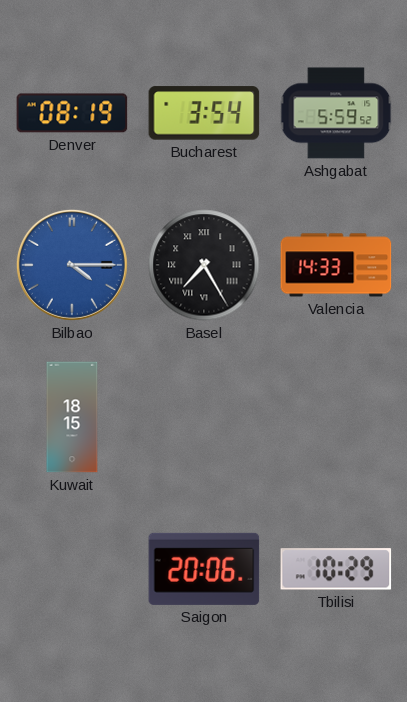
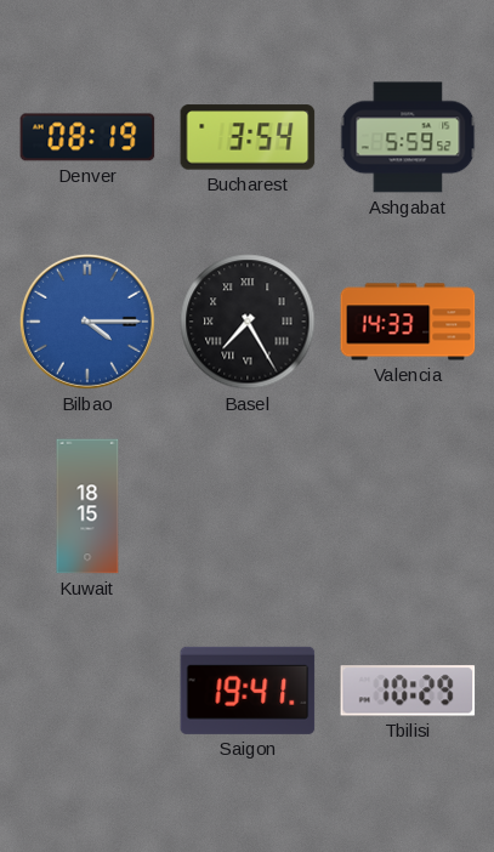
Saigon: 20:06 -> 19:41 (248, 691)
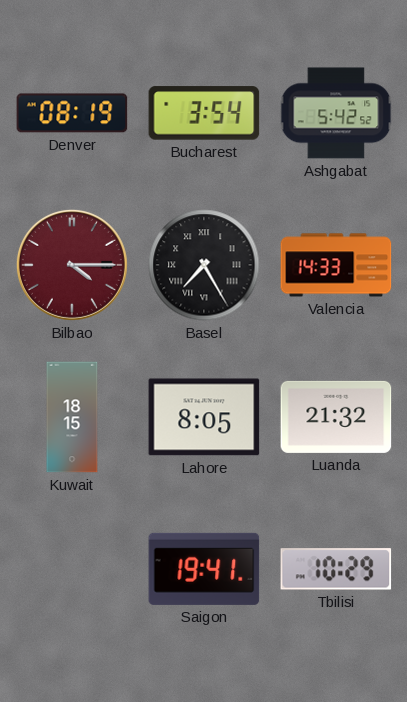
Ashgabat: 5:59 -> 5:42 (336, 113)
Bilbao dial: blue -> burgundy (72, 265)
Lahore: none -> 8:05 (204, 417)
Luanda: none -> 21:32 (336, 417)
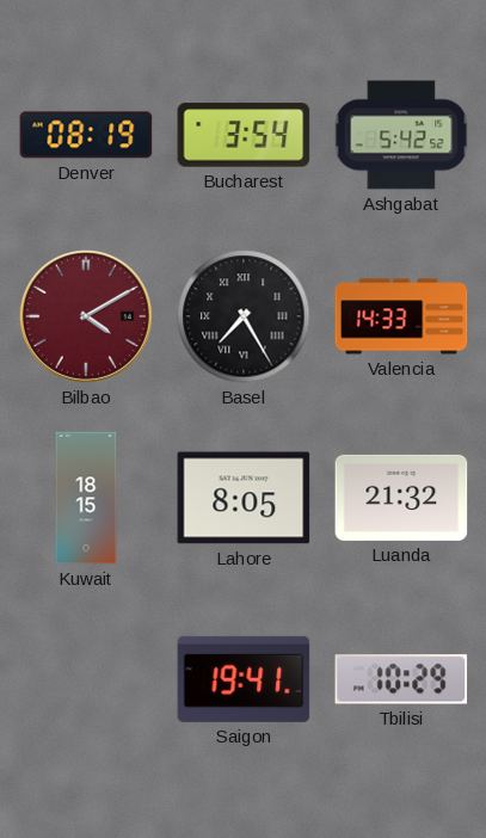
Bilbao: 4:15 -> 4:10 (86, 316)
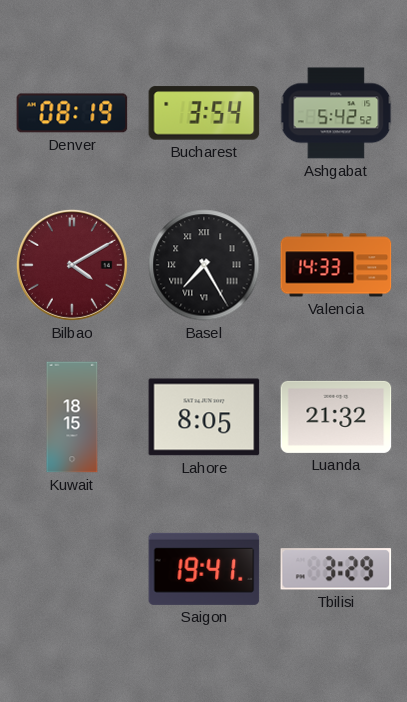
Tbilisi: 10:29 -> 3:29 (336, 569)
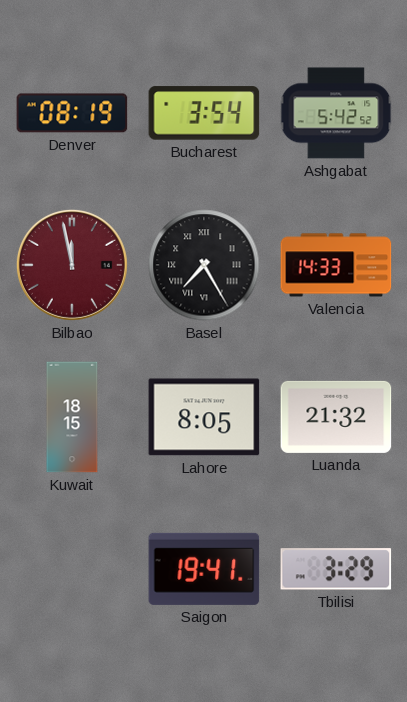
Bilbao: 4:10 -> 11:58 (72, 265)
